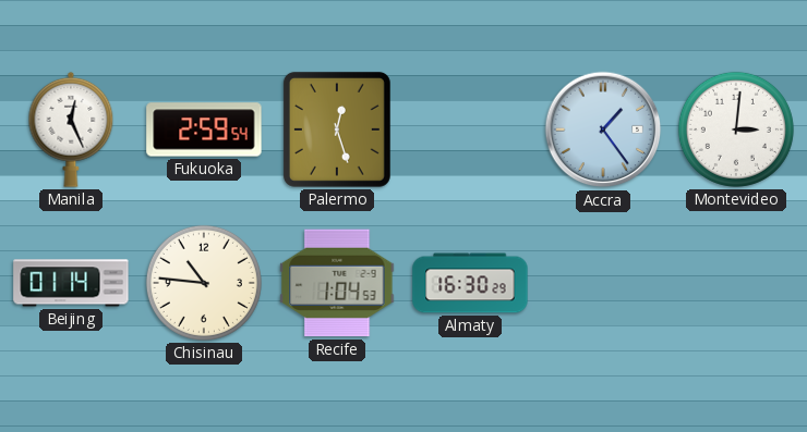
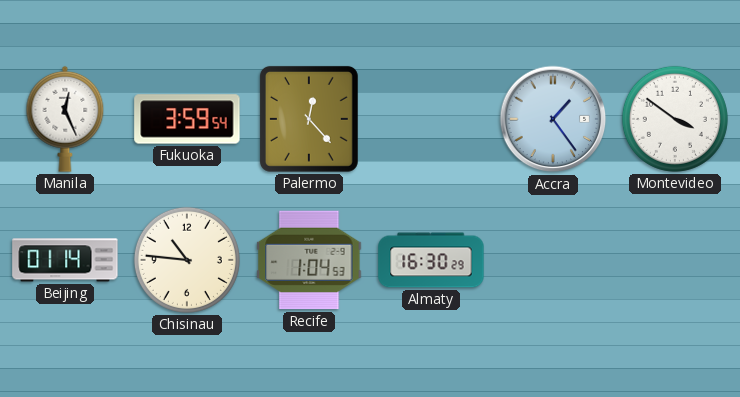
Fukuoka: 2:59 -> 3:59 (187, 119)
Palermo: 12:27 -> 12:23 (309, 119)
Montevideo: 3:01 -> 3:51 (675, 119)
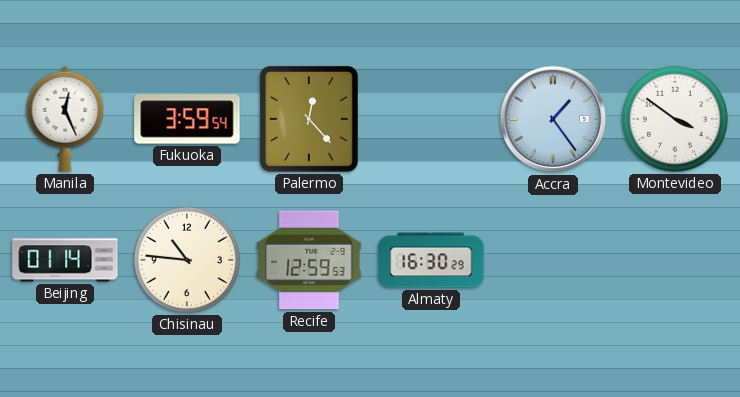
Recife: 1:04 -> 12:59 (309, 260)
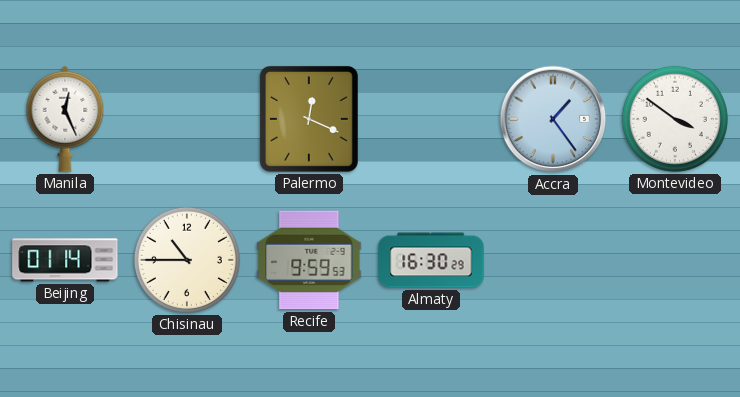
Fukuoka: 3:59 -> none (187, 119)
Palermo: 12:23 -> 12:19 (309, 119)
Chisinau: 10:46 -> 10:45 (187, 260)
Recife: 12:59 -> 9:59 (309, 260)
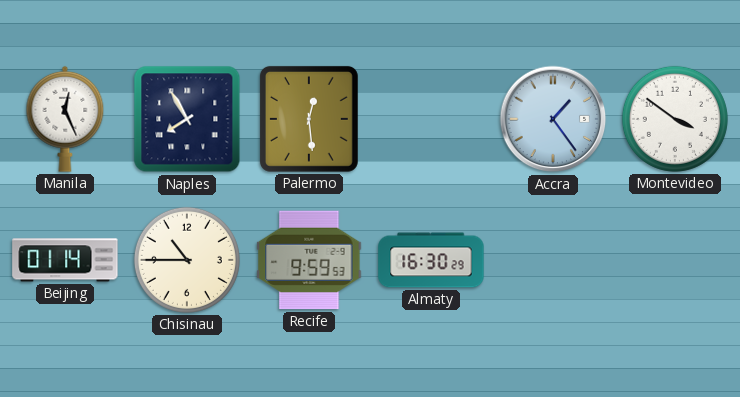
Naples: none -> 7:55 (187, 119)
Palermo: 12:19 -> 12:29 (309, 119)
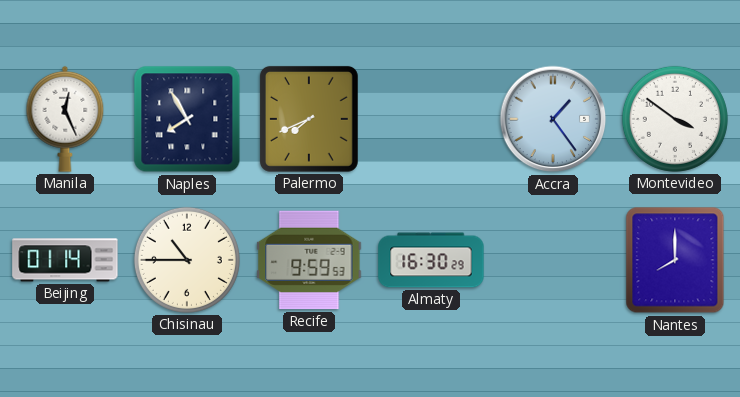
Palermo: 12:29 -> 7:41 (309, 119)
Nantes: none -> 8:00 (675, 260)
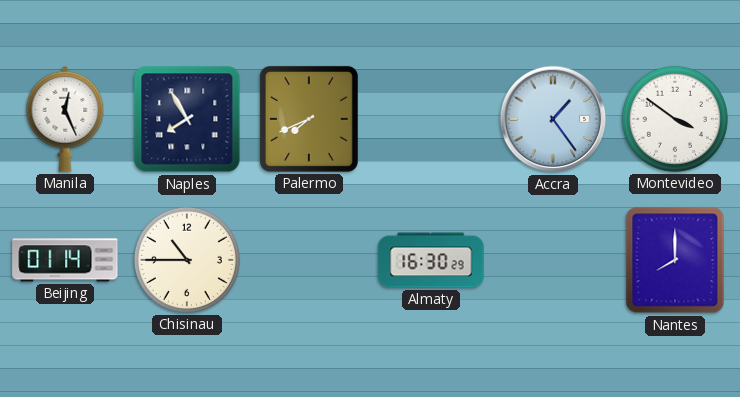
Recife: 9:59 -> none (309, 260)
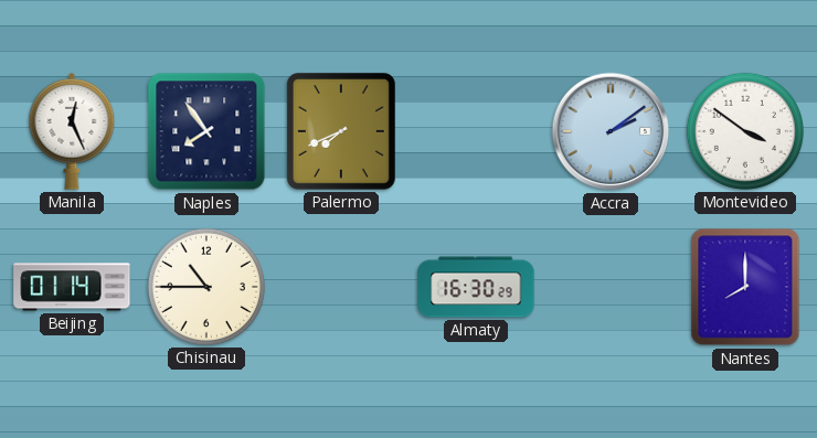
Naples: 7:55 -> 7:54 (206, 131)
Accra: 1:24 -> 2:09 (611, 131)
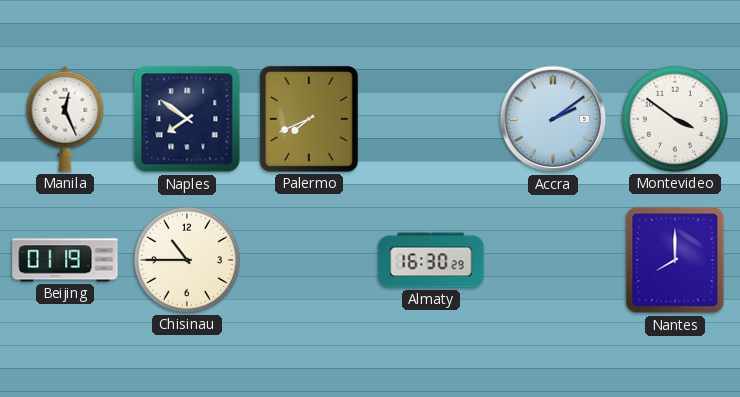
Naples: 7:54 -> 7:51 (187, 119)
Beijing: 01:14 -> 01:19 (65, 260)
